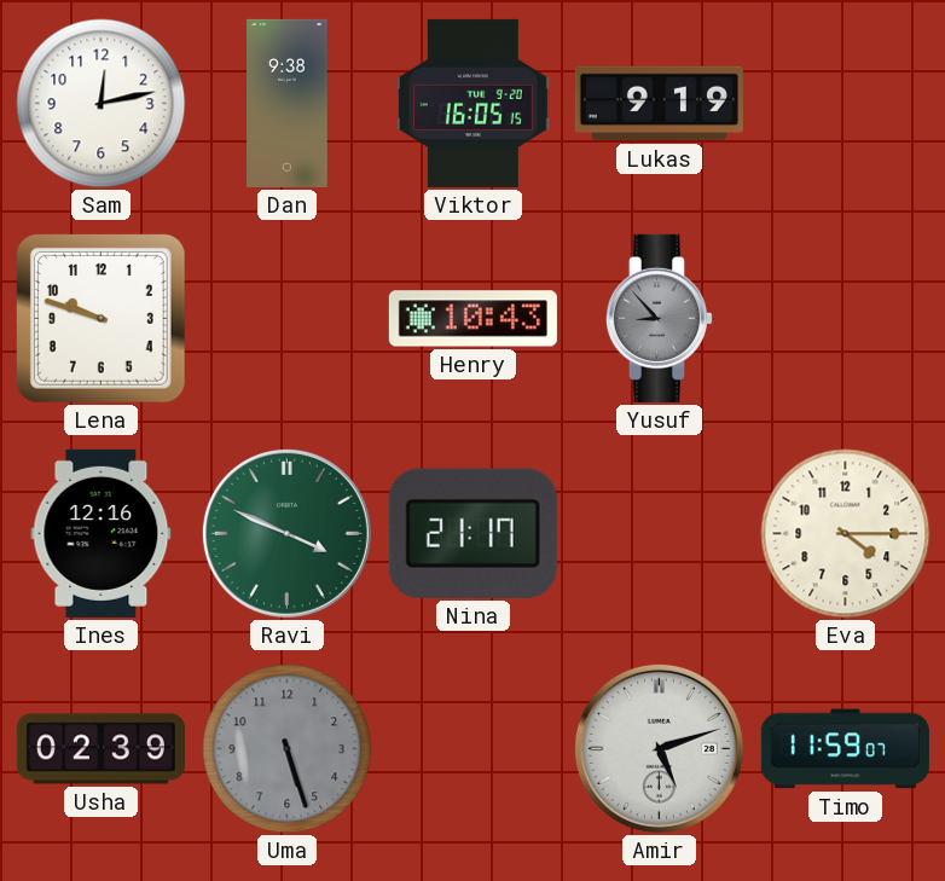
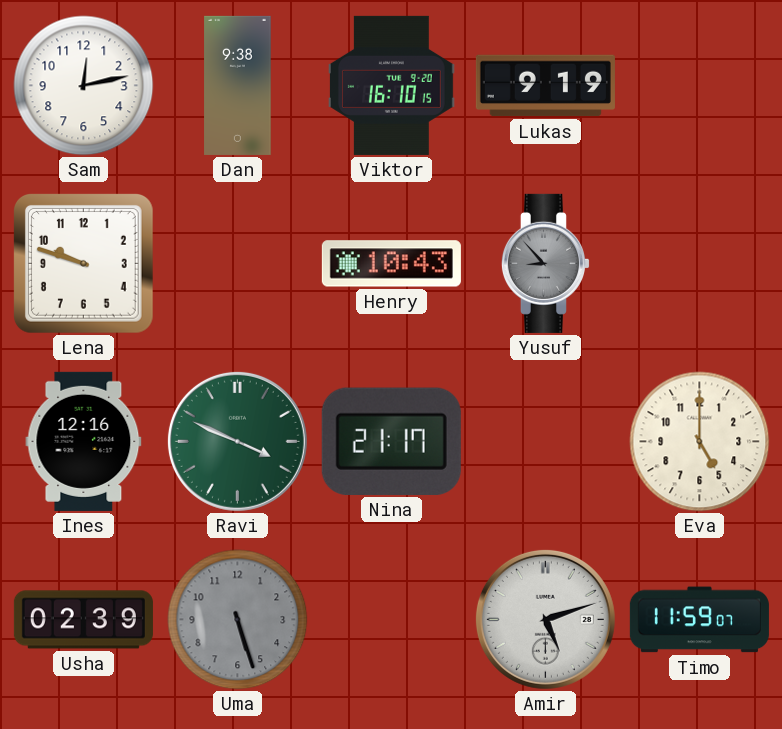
Viktor: 16:05 -> 16:10 (392, 85)
Eva: 4:15 -> 5:00 (700, 442)
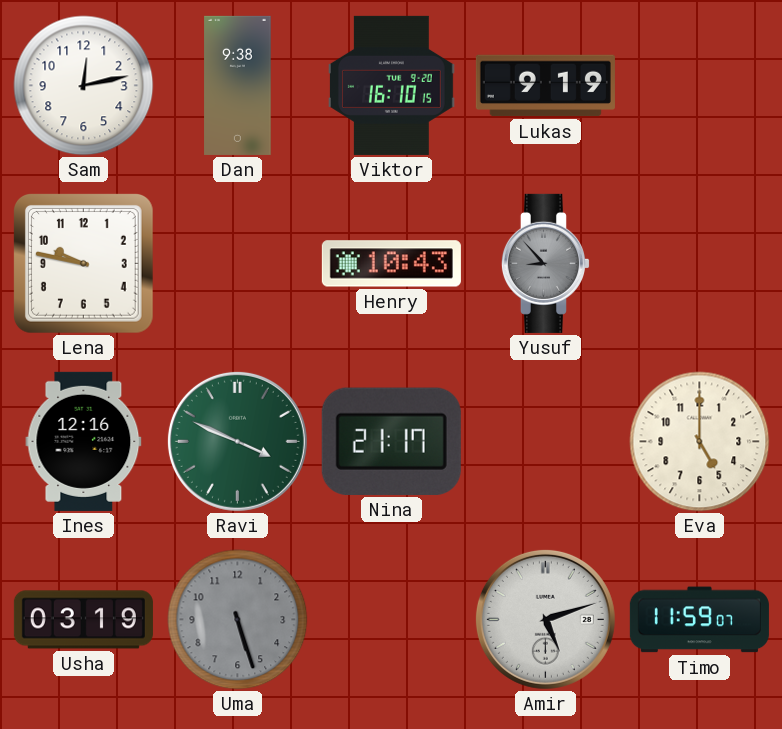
Lena: 9:48 -> 9:47 (83, 263)
Usha: 02:39 -> 03:19 (83, 620)
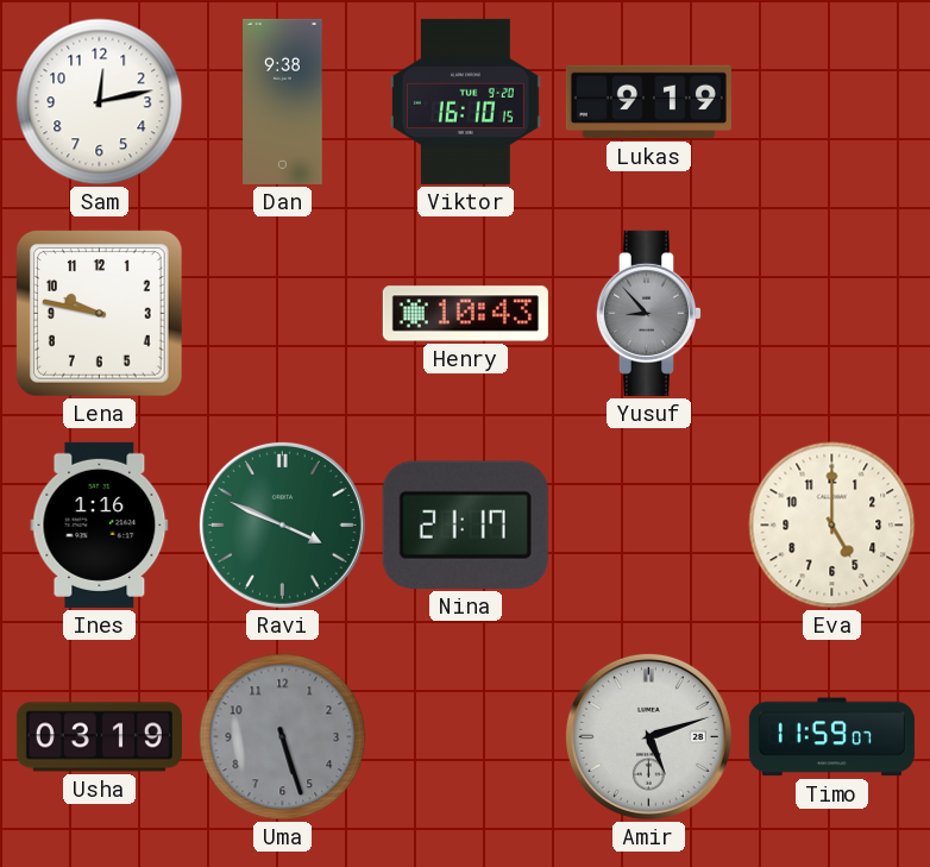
Ines: 12:16 -> 1:16 (100, 524)
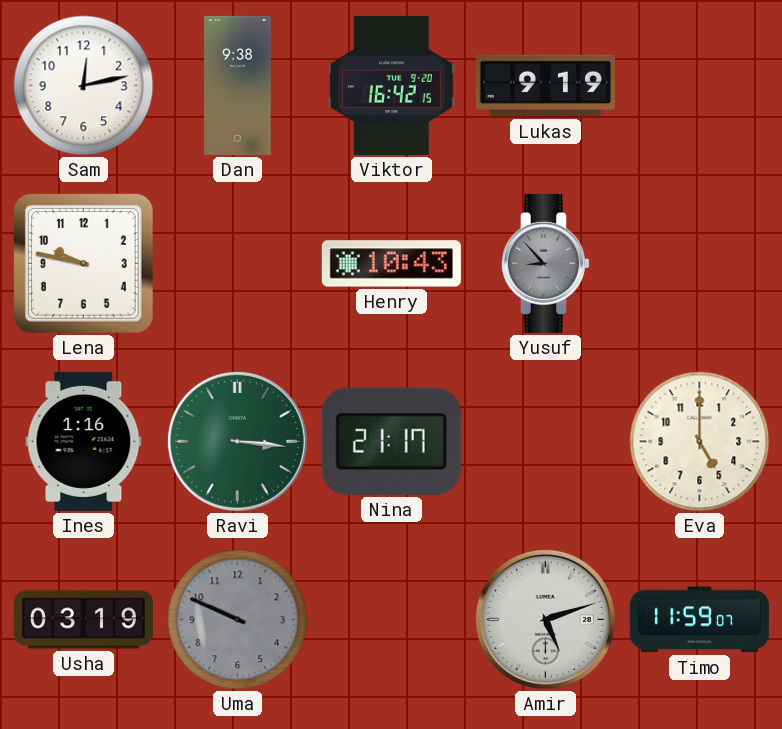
Viktor: 16:10 -> 16:42 (392, 85)
Ravi: 3:49 -> 3:16 (237, 441)
Uma: 5:27 -> 9:49 (238, 620)
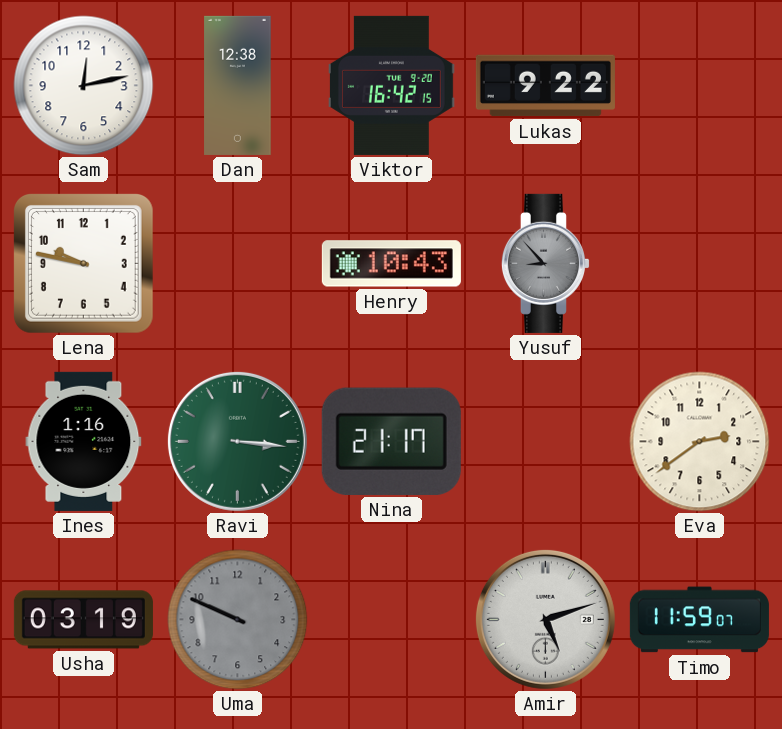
Dan: 9:38 -> 12:38 (238, 85)
Lukas: 9:19 -> 9:22 (545, 86)
Eva: 5:00 -> 2:39 (700, 442)
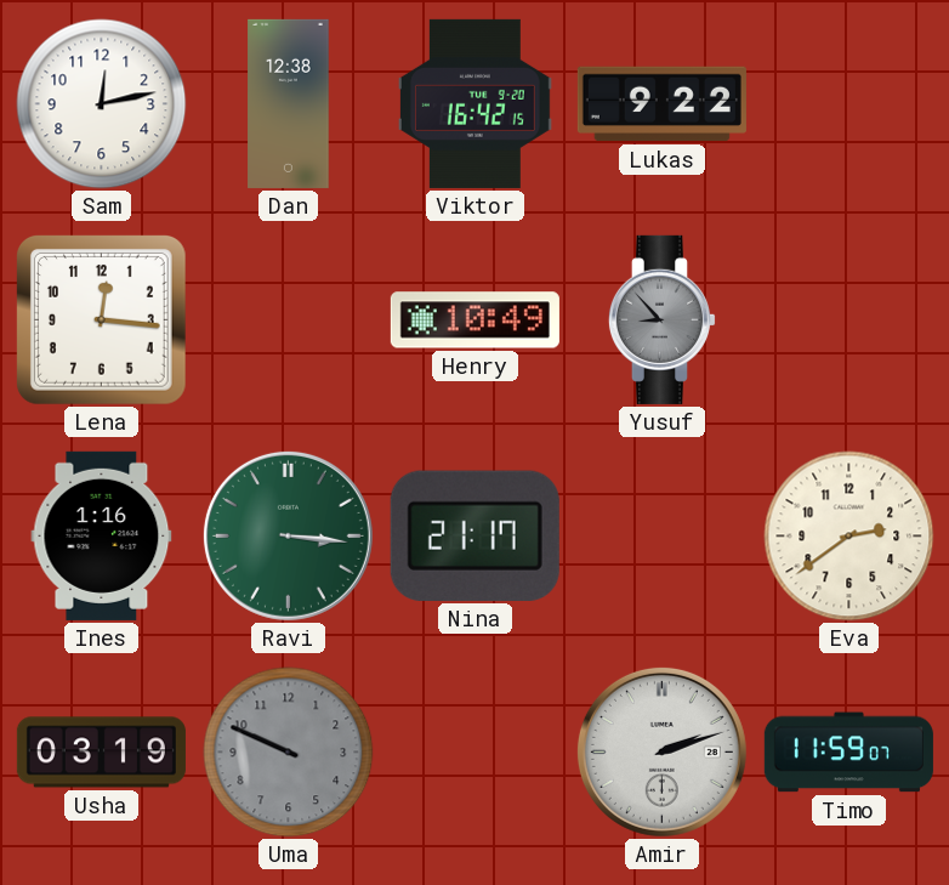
Lena: 9:47 -> 12:16 (101, 319)
Henry: 10:43 -> 10:49 (474, 320)
Amir: 5:12 -> 2:12 (661, 751)
